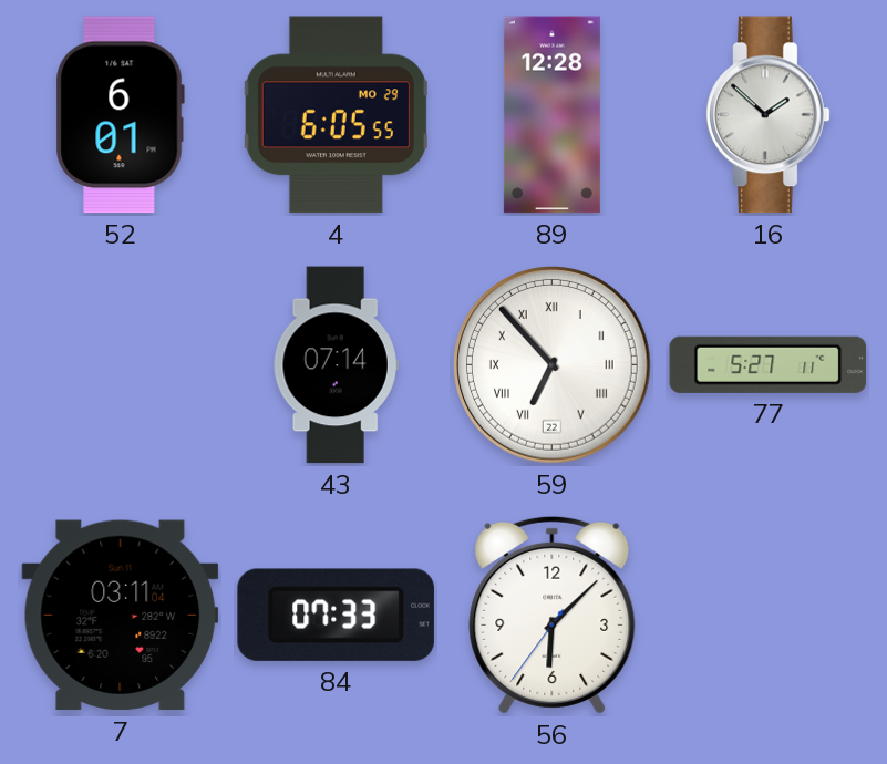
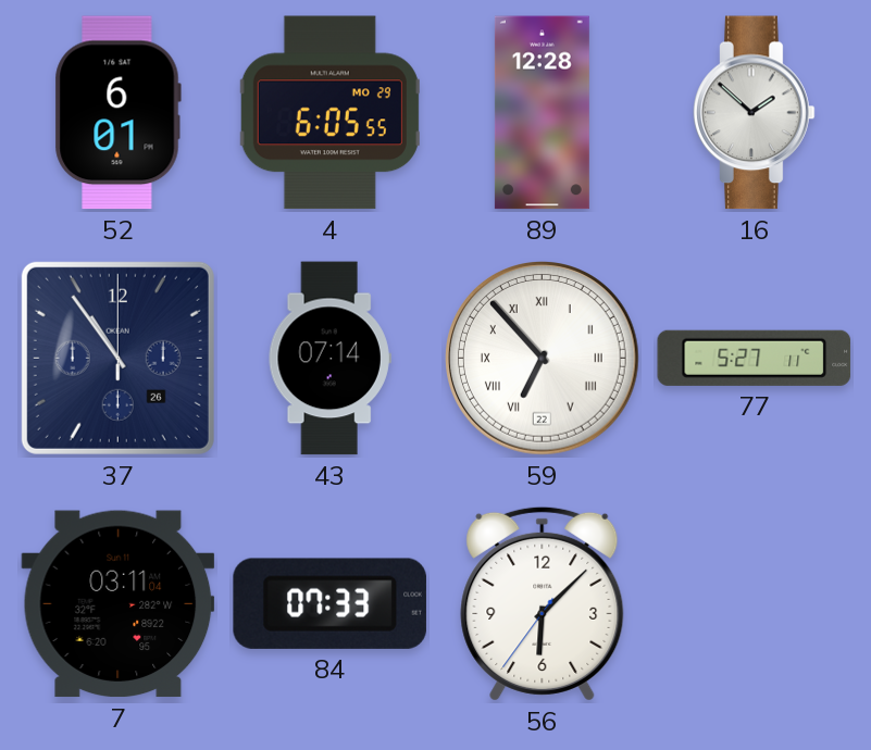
37: none -> 10:54 (117, 358)
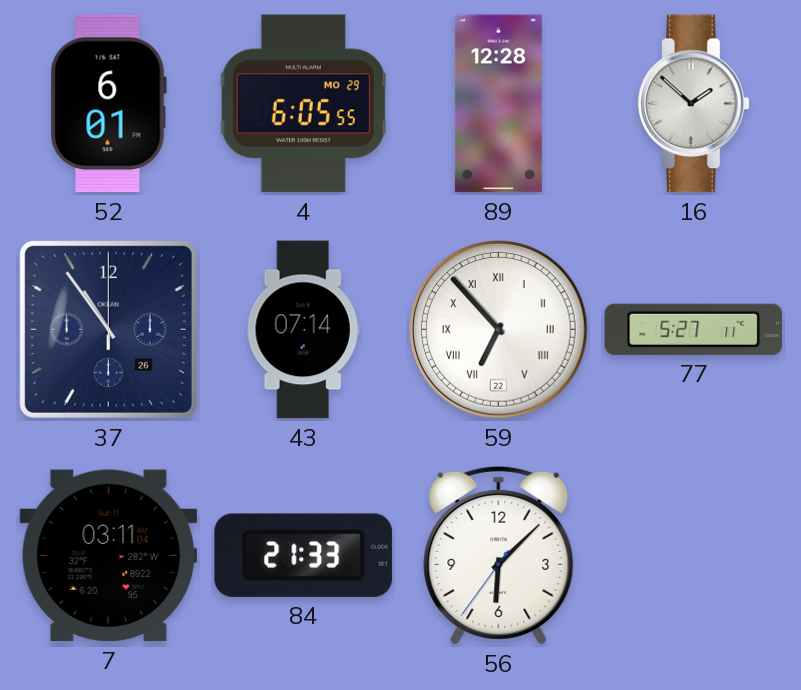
84: 07:33 -> 21:33 (303, 555)
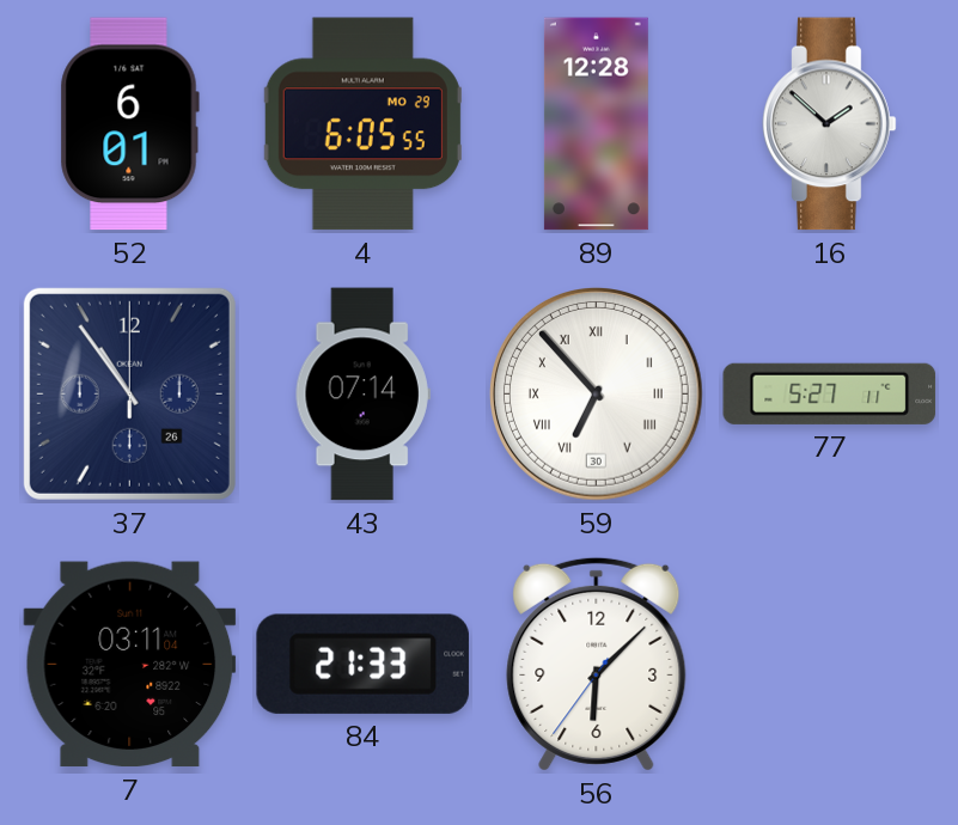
59 date: 22 -> 30 (597, 395)
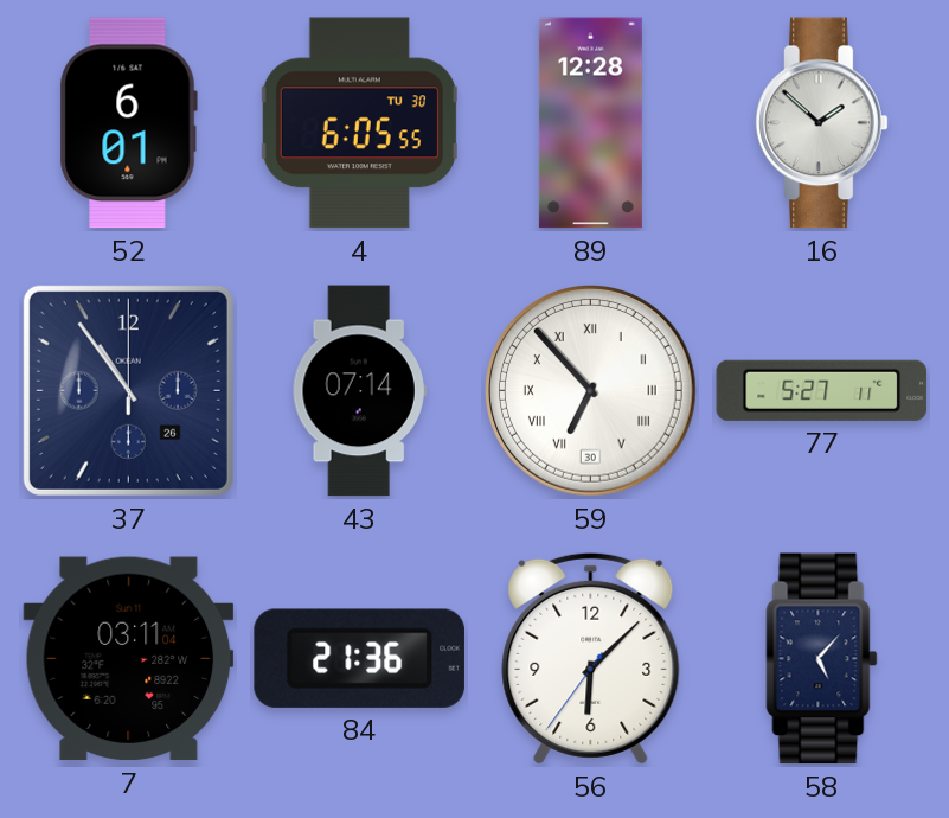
4 date: MO 29 -> TU 30 (359, 123)
84: 21:33 -> 21:36 (359, 658)
58: none -> 5:07 (822, 659)
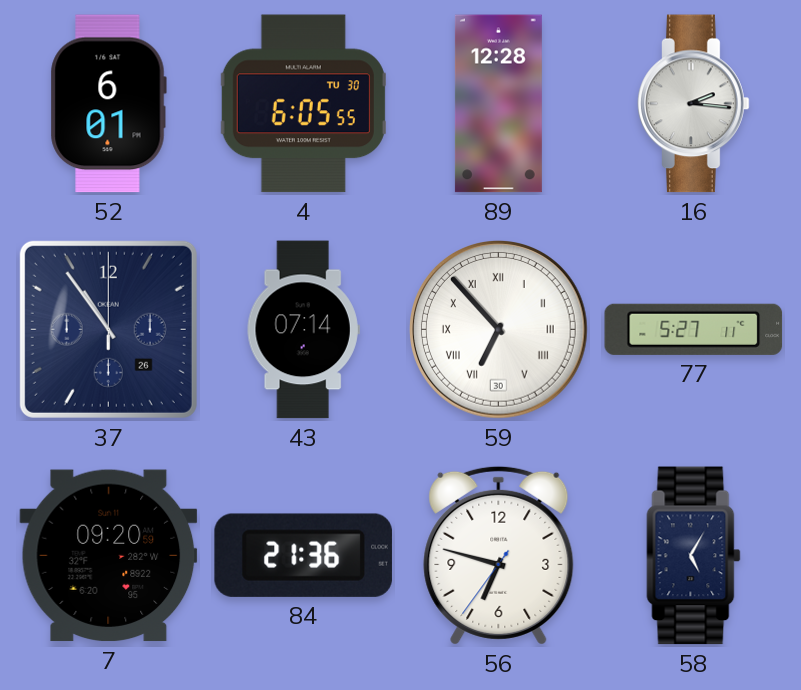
16: 1:52 -> 2:16 (694, 104)
7: 03:11 -> 09:20 (109, 556)
56: 6:07 -> 6:47 (499, 555)
58: 5:07 -> 5:05 (694, 556)
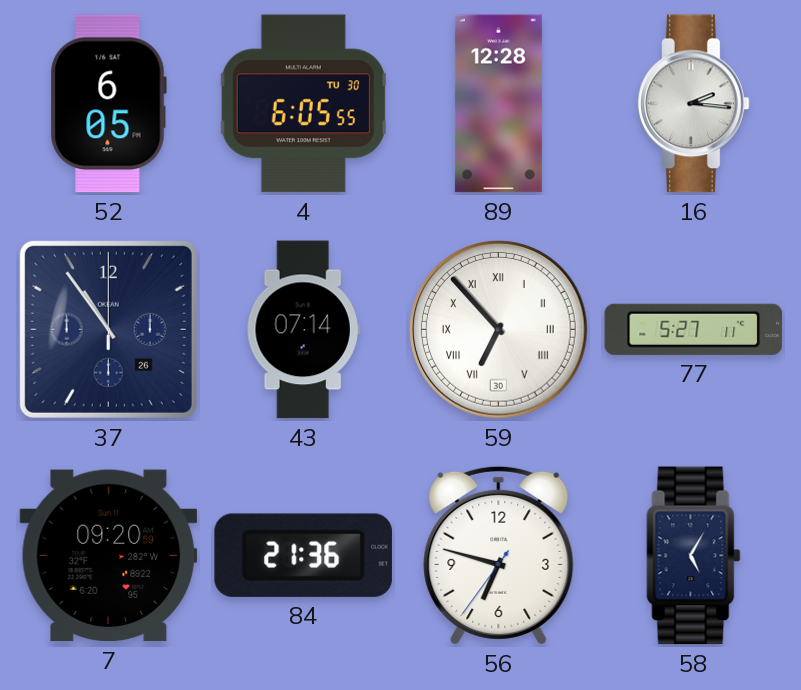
52: 6:01 -> 6:05 (108, 104)
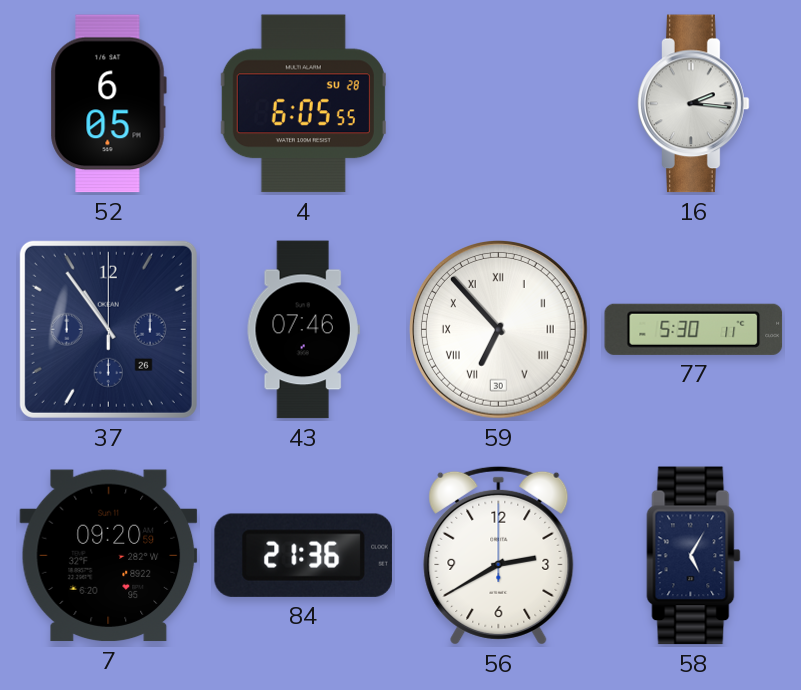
4 date: TU 30 -> SU 28 (303, 104)
89: 12:28 -> none (498, 104)
43: 07:14 -> 07:46 (303, 330)
77: 5:27 -> 5:30 (694, 329)
56: 6:47 -> 2:40 (499, 555)
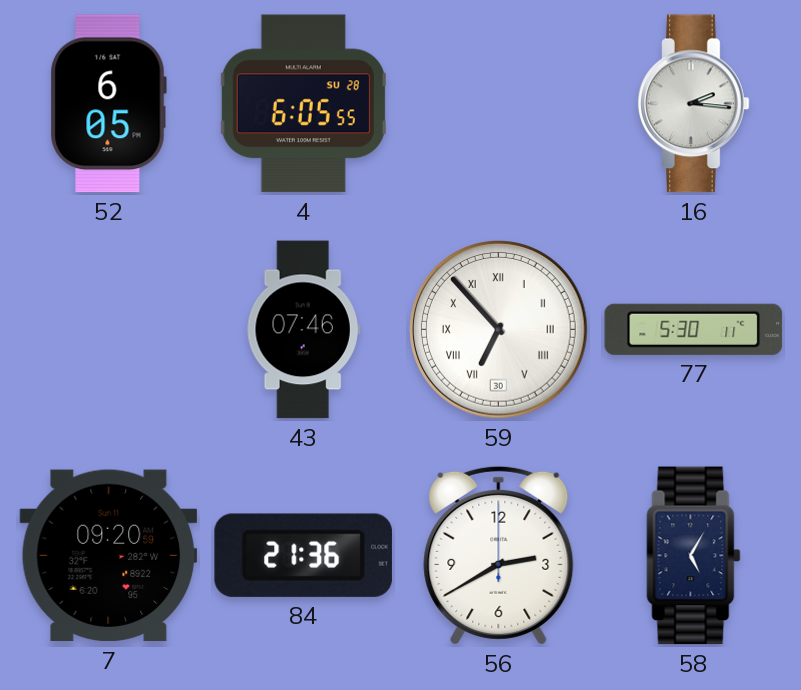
37: 10:54 -> none (108, 329)
